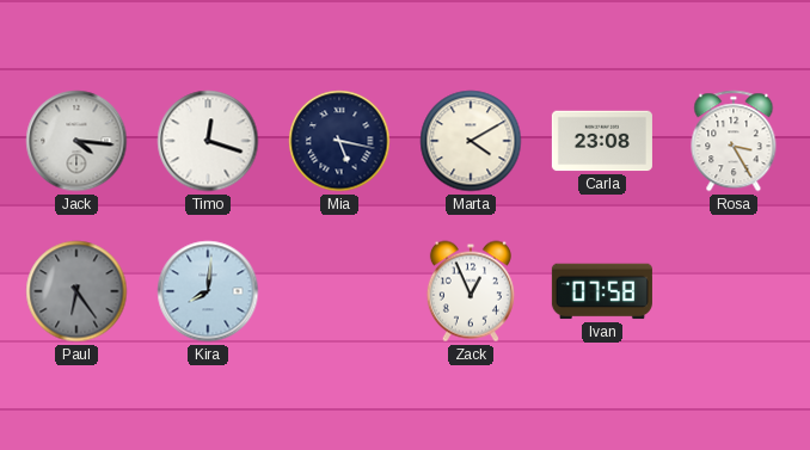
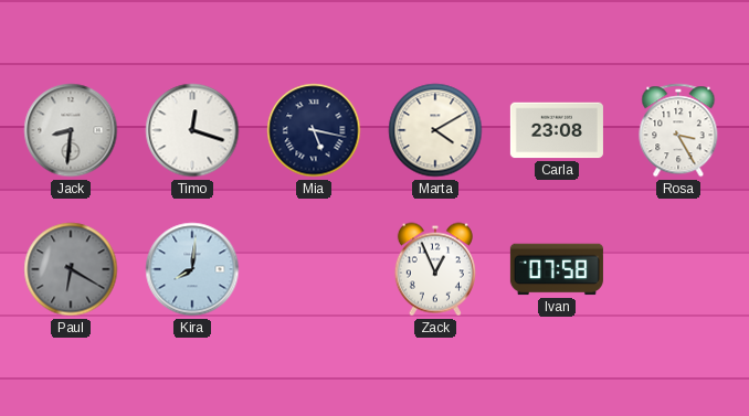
Jack: 4:16 -> 8:31 (71, 130)
Paul: 6:24 -> 6:20 (71, 269)
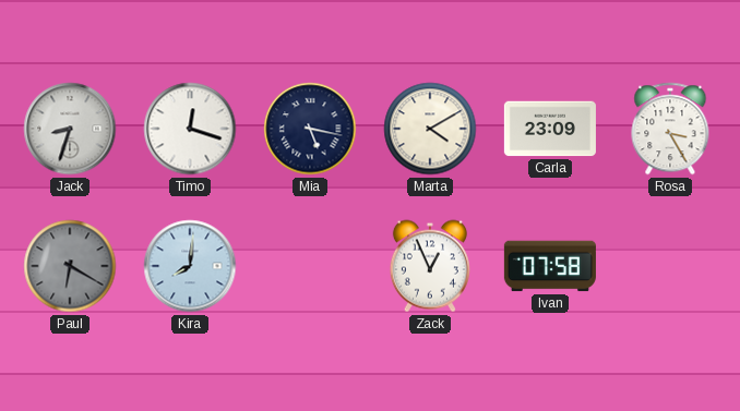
Jack: 8:31 -> 8:33 (70, 129)
Carla: 23:08 -> 23:09 (550, 129)
